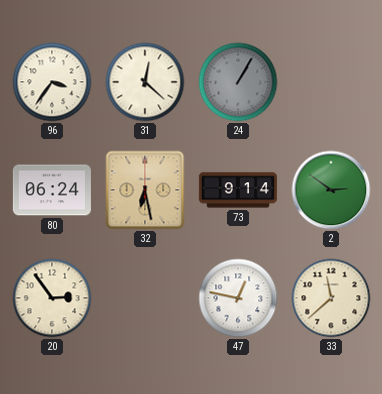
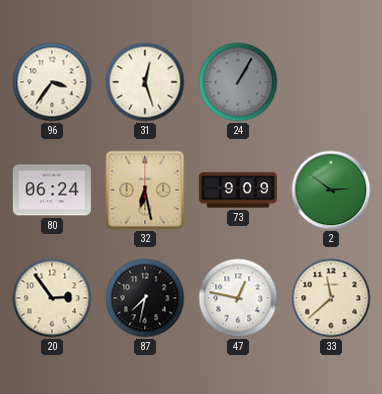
31: 12:22 -> 12:27 (145, 82)
73: 9:14 -> 9:09 (238, 190)
87: none -> 7:32 (145, 298)
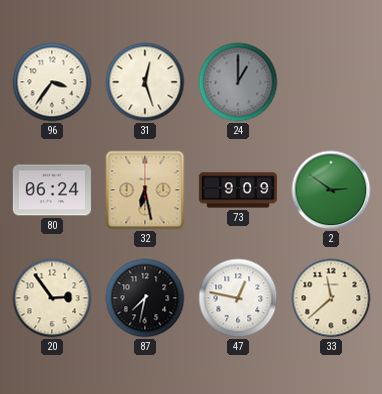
24: 1:05 -> 1:00 (238, 82)
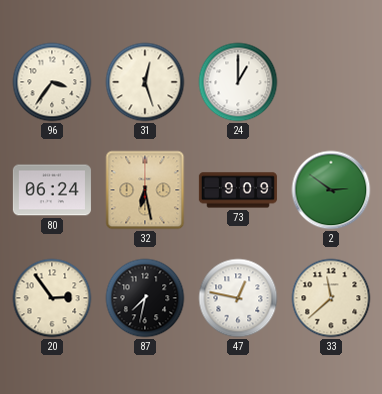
24 dial: grey -> white (238, 82)
